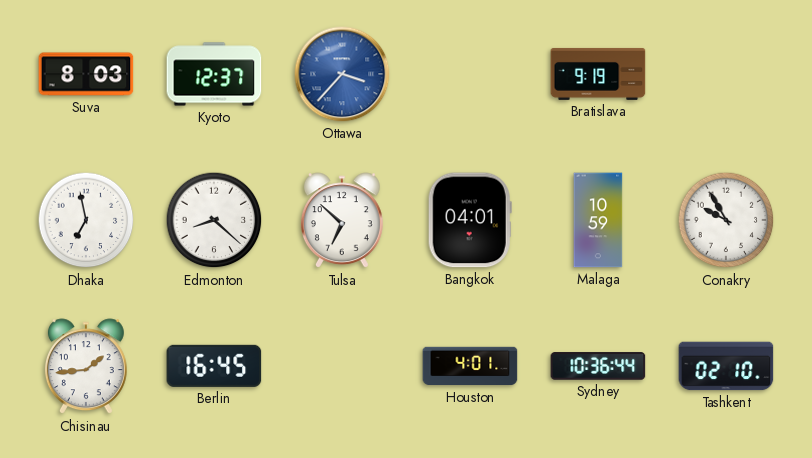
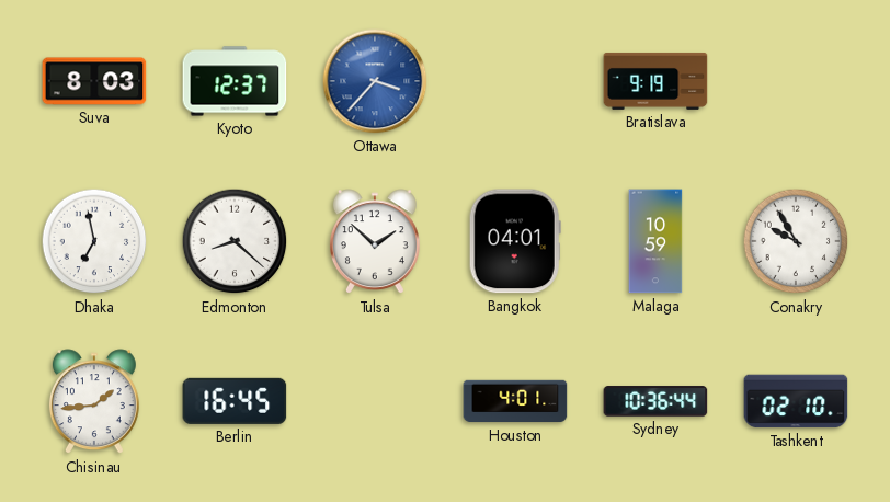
Tulsa: 6:52 -> 1:52 (375, 242)
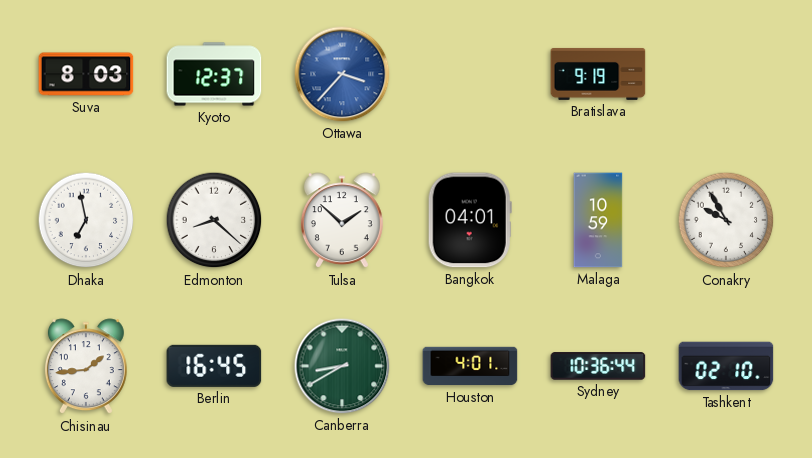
Canberra: none -> 8:40 (342, 366)
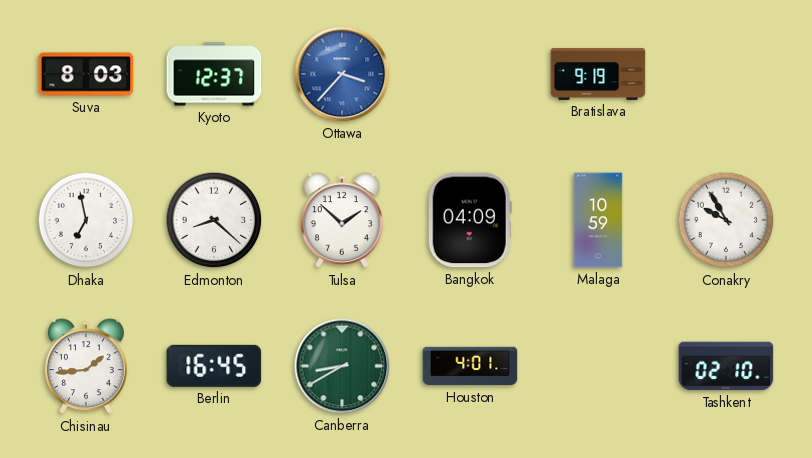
Bangkok: 04:01 -> 04:09 (470, 220)
Sydney: 10:36 -> none (598, 366)
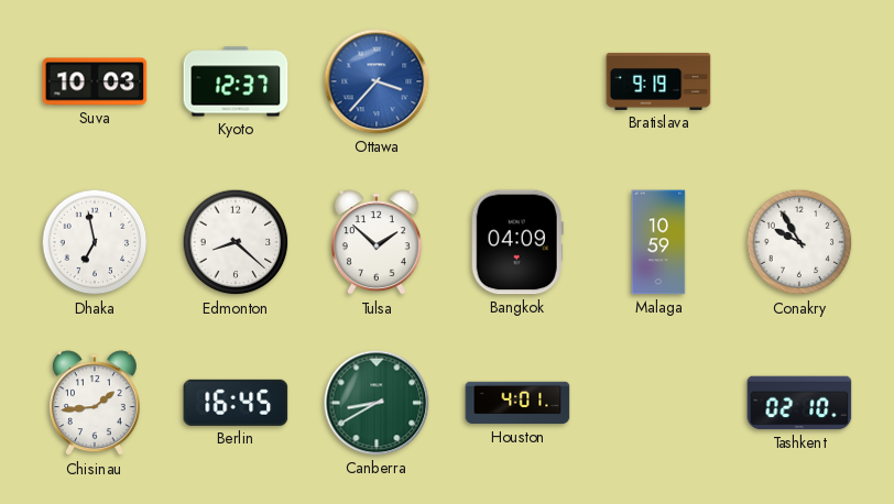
Suva: 8:03 -> 10:03 (95, 81)
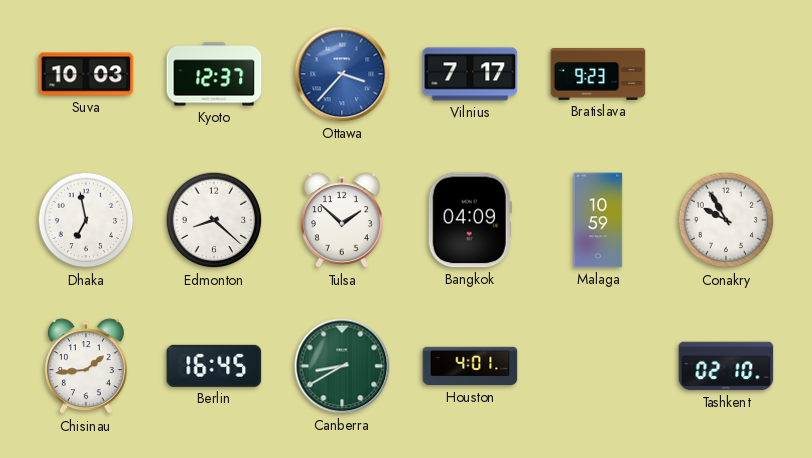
Vilnius: none -> 7:17 (470, 74)
Bratislava: 9:19 -> 9:23 (598, 74)
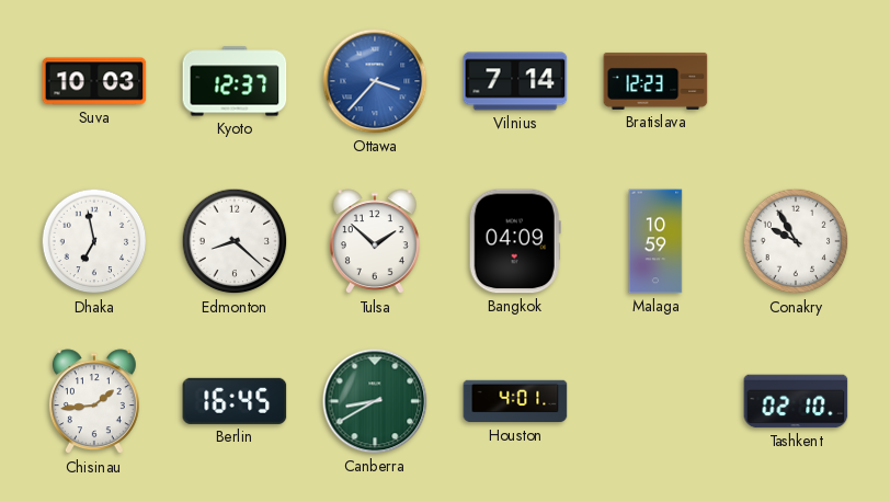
Vilnius: 7:17 -> 7:14 (515, 81)
Bratislava: 9:23 -> 12:23 (655, 81)
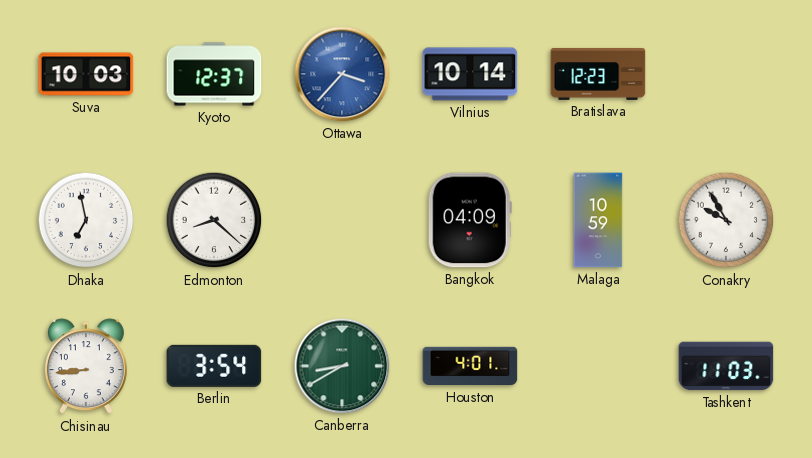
Vilnius: 7:14 -> 10:14 (470, 74)
Tulsa: 1:52 -> none (375, 242)
Chisinau: 1:44 -> 8:44 (86, 367)
Berlin: 16:45 -> 3:54 (214, 366)
Tashkent: 02:10 -> 11:03 (726, 366)
